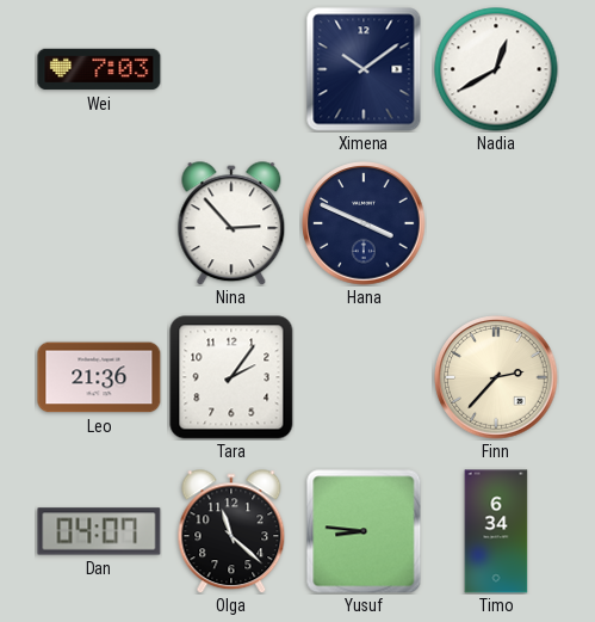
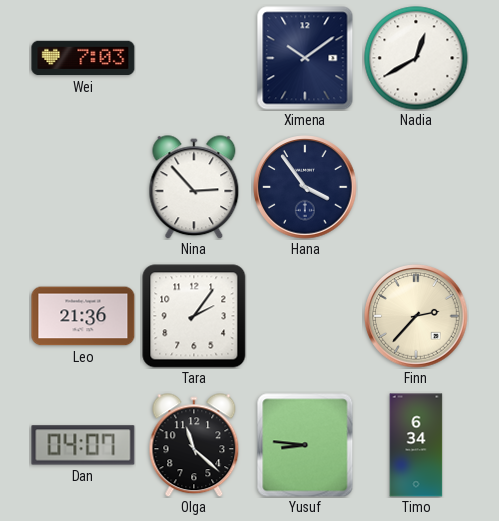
Hana: 3:49 -> 3:54 (305, 187)
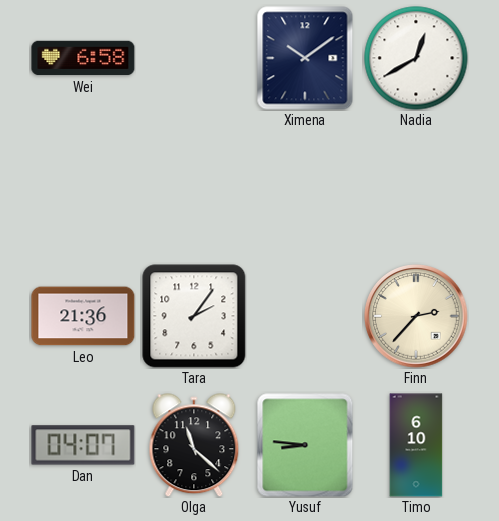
Wei: 7:03 -> 6:58 (83, 58)
Nina: 2:53 -> none (194, 187)
Hana: 3:54 -> none (305, 187)
Timo: 6:34 -> 6:10 (416, 445)
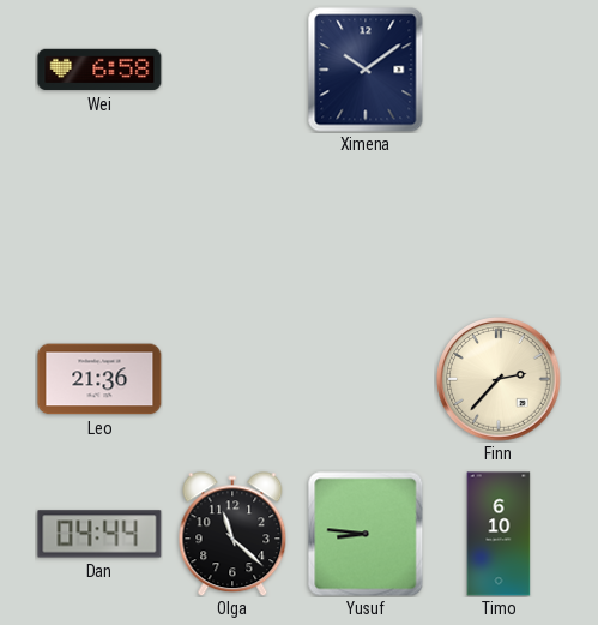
Nadia: 12:40 -> none (416, 58)
Tara: 2:06 -> none (194, 316)
Dan: 04:07 -> 04:44 (99, 534)
